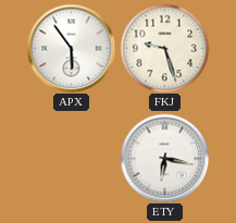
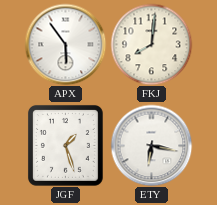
FKJ: 9:27 -> 8:01 (151, 44)
JGF: none -> 1:27 (65, 145)
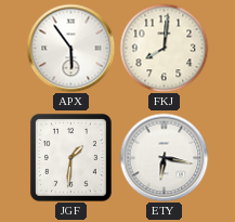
JGF: 1:27 -> 1:31 (70, 157)
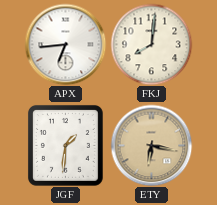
APX: 5:54 -> 6:44 (65, 44)
ETY dial: white -> champagne (151, 145)
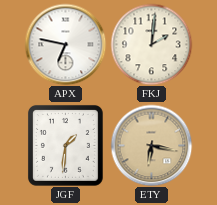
APX: 6:44 -> 6:47 (65, 44)
FKJ: 8:01 -> 2:01 (151, 44)
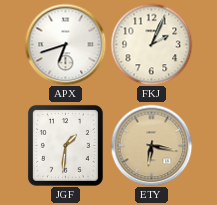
APX: 6:47 -> 6:42 (65, 44)
FKJ: 2:01 -> 2:04 (151, 44)
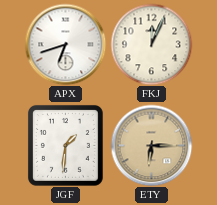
FKJ: 2:04 -> 12:04 (151, 44)
ETY: 6:17 -> 6:15 (151, 145)
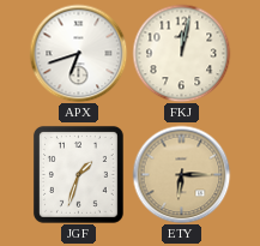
FKJ: 12:04 -> 12:02 (181, 53)
JGF: 1:31 -> 1:33 (78, 174)
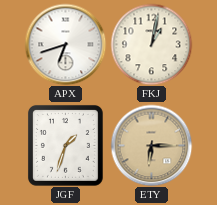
FKJ: 12:02 -> 1:02 (151, 44)
